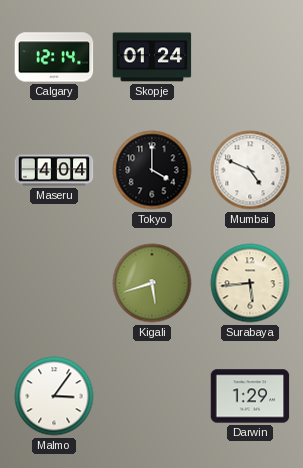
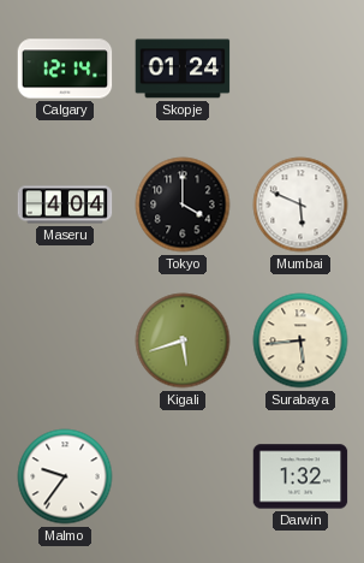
Mumbai: 4:49 -> 5:49 (300, 205)
Malmo: 3:06 -> 9:36 (65, 476)
Darwin: 1:29 -> 1:32 (300, 476)
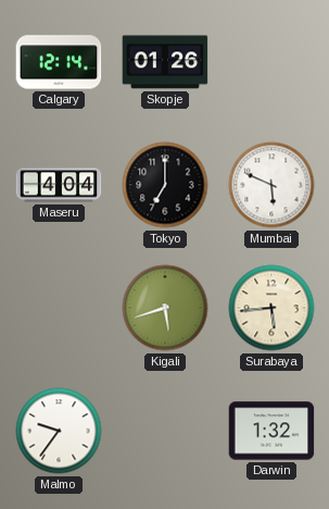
Skopje: 01:24 -> 01:26 (165, 62)
Tokyo: 4:00 -> 7:00 (165, 185)
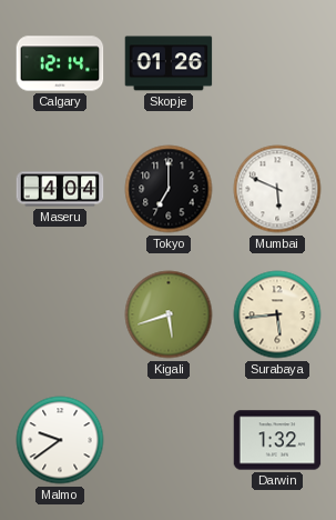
Malmo: 9:36 -> 9:39 (60, 440)
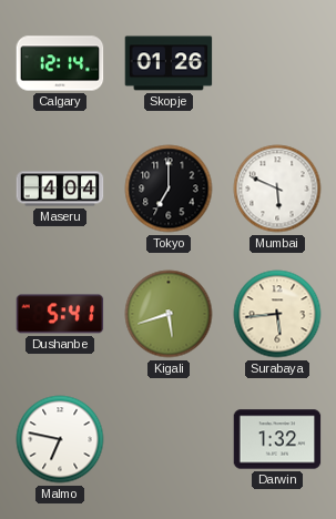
Dushanbe: none -> 5:41 (60, 314)
Malmo: 9:39 -> 6:47 (60, 439)
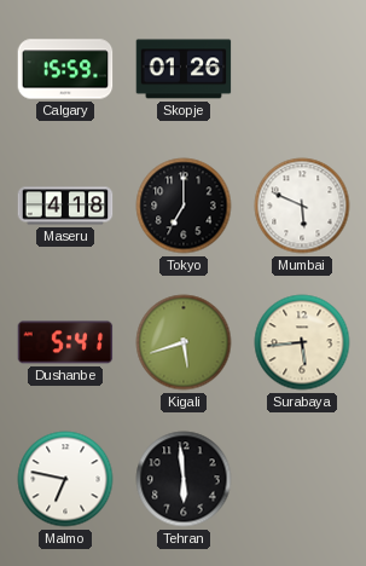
Calgary: 12:14 -> 15:59 (65, 69)
Maseru: 4:04 -> 4:18 (65, 206)
Tehran: none -> 5:59 (184, 479)
Darwin: 1:32 -> none (277, 439)
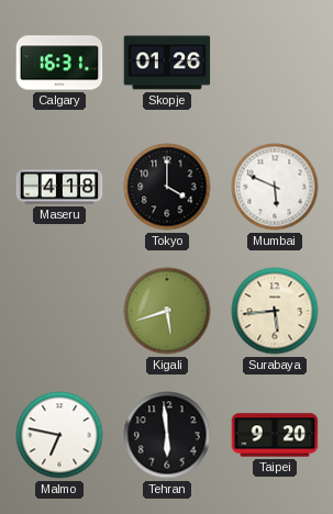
Calgary: 15:59 -> 16:31 (59, 63)
Tokyo: 7:00 -> 4:00 (167, 187)
Dushanbe: 5:41 -> none (65, 342)
Taipei: none -> 9:20 (275, 435)
